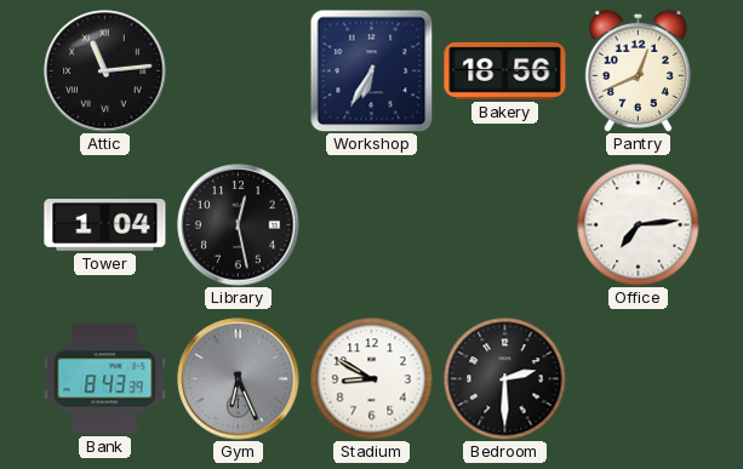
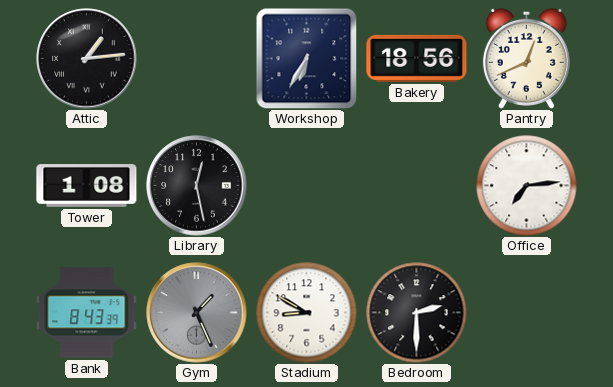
Attic: 11:14 -> 1:14 (87, 59)
Tower: 1:04 -> 1:08 (87, 186)
Gym: 6:26 -> 1:26 (197, 313)
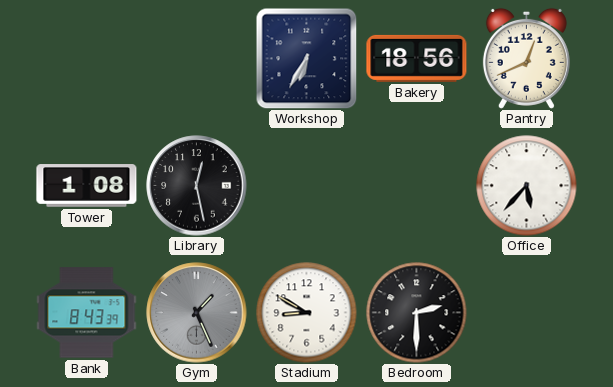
Attic: 1:14 -> none (87, 59)
Office: 7:14 -> 5:37 (527, 186)
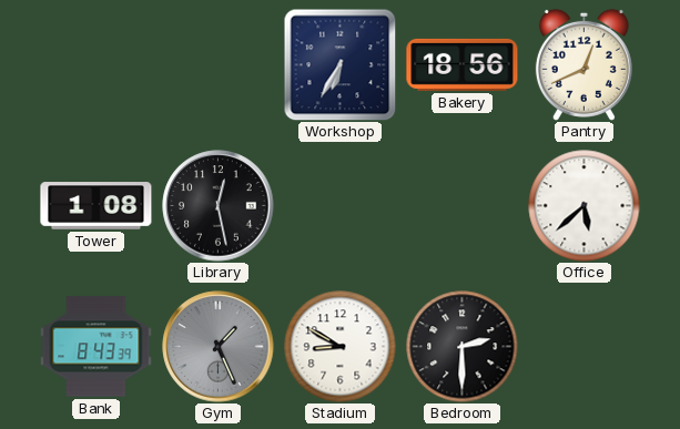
Office: 5:37 -> 5:38 (585, 206)
